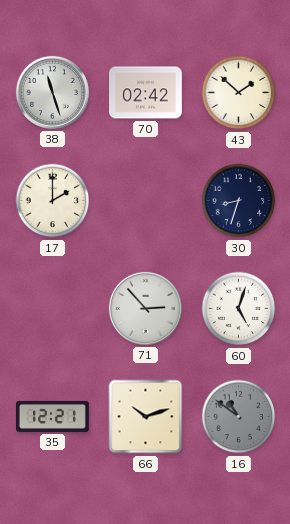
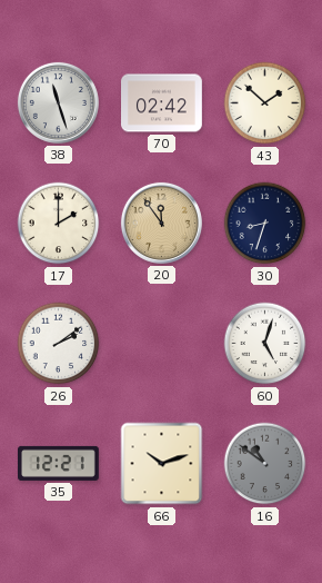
20: none -> 11:54 (161, 223)
26: none -> 2:09 (59, 344)
71: 2:53 -> none (145, 308)
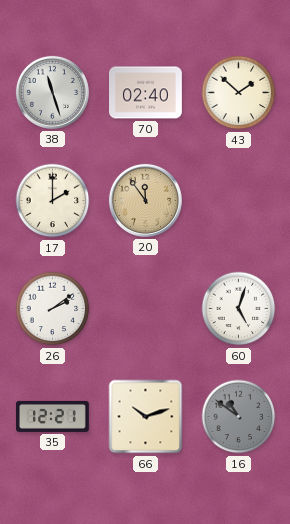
70: 02:42 -> 02:40 (146, 93)
30: 8:33 -> none (265, 224)
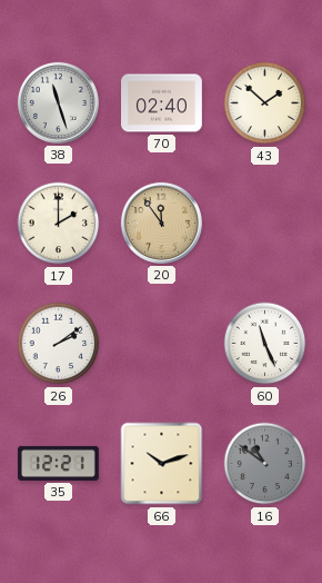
60: 5:03 -> 11:26 (265, 344)
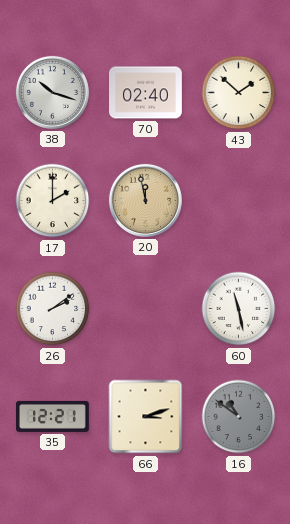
38: 11:27 -> 10:18 (52, 92)
20: 11:54 -> 11:58 (145, 200)
60: 11:26 -> 11:28 (239, 309)
66: 10:12 -> 3:12 (146, 417)
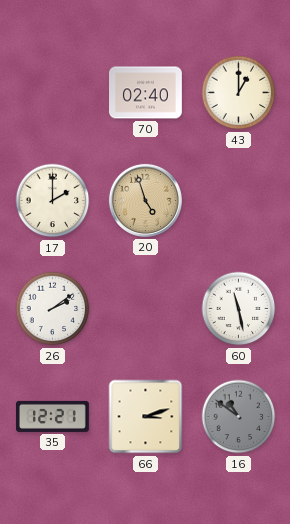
38: 10:18 -> none (52, 92)
43: 1:52 -> 1:00 (239, 93)
20: 11:58 -> 4:57 (145, 200)
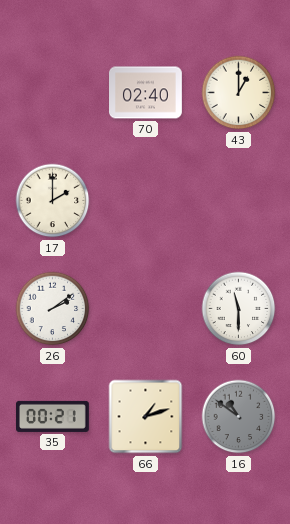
20: 4:57 -> none (145, 200)
60: 11:28 -> 11:30 (239, 309)
35: 12:21 -> 00:21 (53, 416)
66: 3:12 -> 1:12 (146, 417)
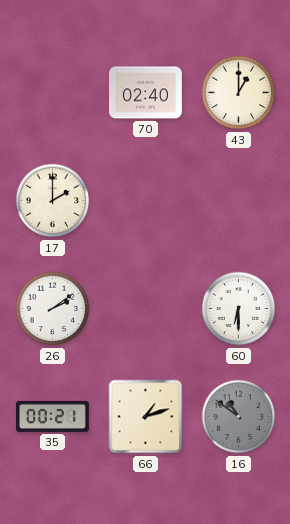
60: 11:30 -> 6:30 (239, 309)
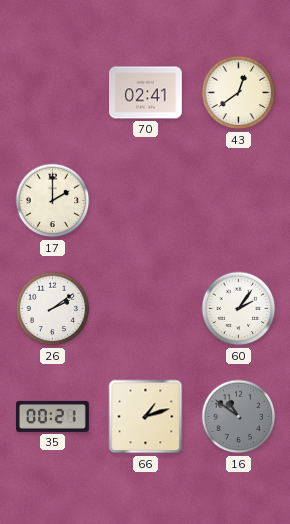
70: 02:40 -> 02:41 (146, 93)
43: 1:00 -> 12:39 (239, 93)
60: 6:30 -> 2:06 (239, 309)
